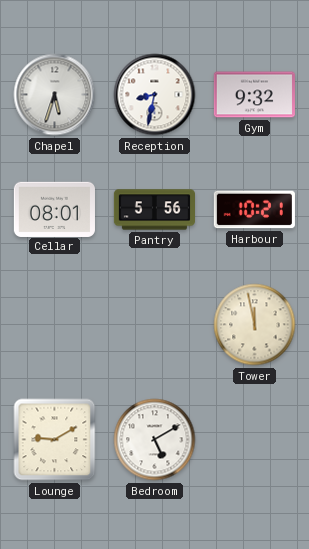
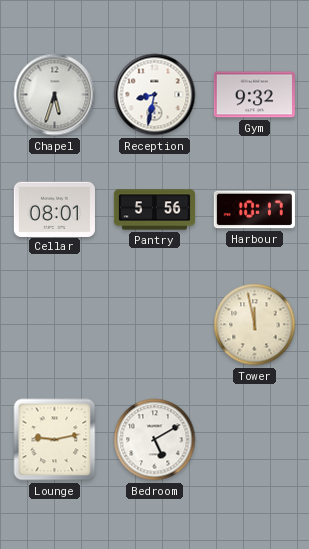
Harbour: 10:21 -> 10:17 (254, 210)
Lounge: 9:10 -> 9:13 (55, 440)
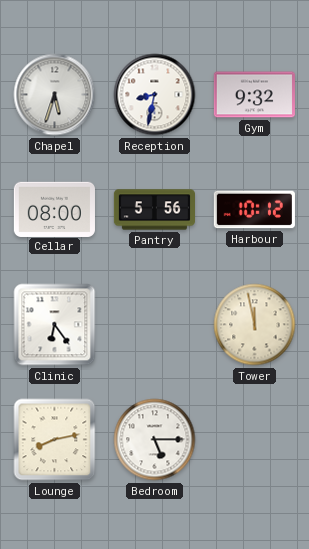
Cellar: 08:01 -> 08:00 (54, 209)
Harbour: 10:17 -> 10:12 (254, 210)
Clinic: none -> 6:24 (55, 325)
Lounge: 9:13 -> 8:13 (55, 440)
Bedroom: 5:10 -> 5:15 (155, 440)
